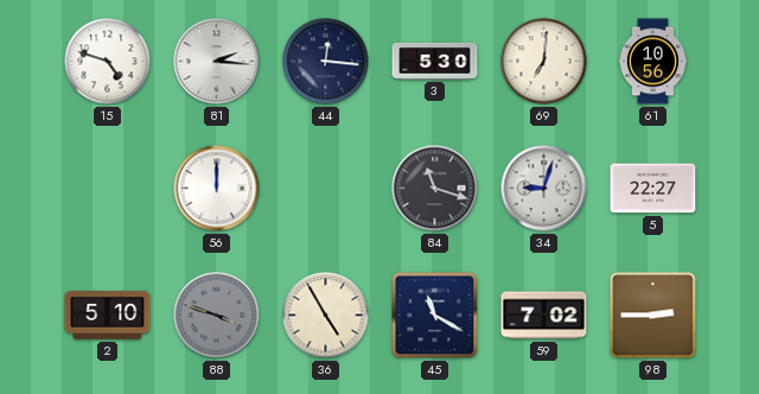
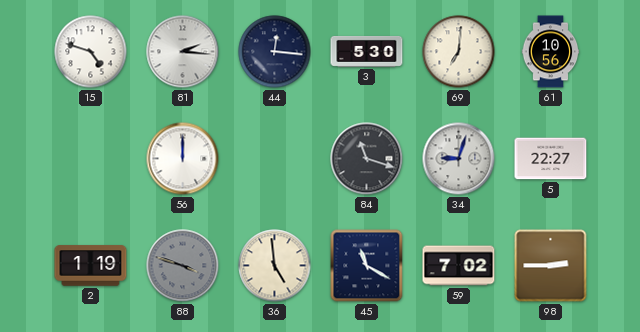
2: 5:10 -> 1:19 (91, 266)
36: 4:55 -> 4:59 (275, 266)
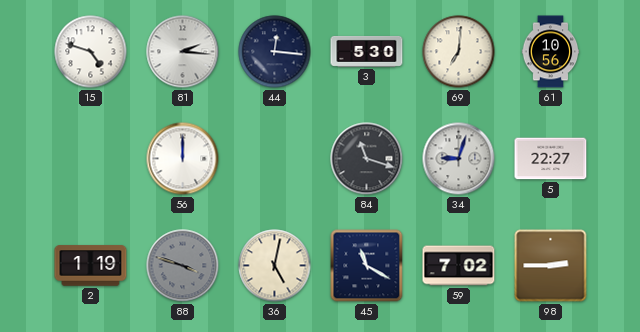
36: 4:59 -> 5:02 (275, 266)
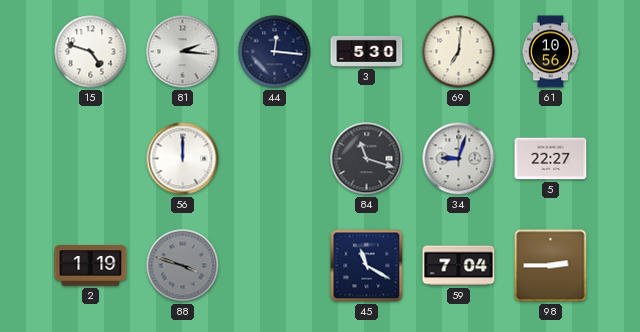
36: 5:02 -> none (275, 266)
59: 7:02 -> 7:04 (459, 266)
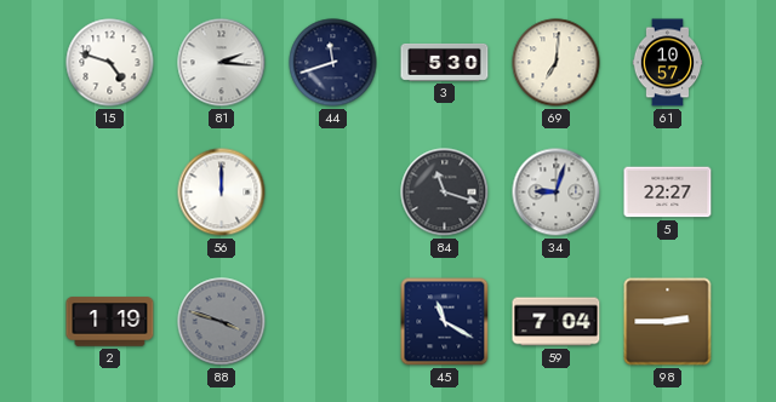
44: 12:16 -> 11:42 (333, 63)
61: 10:56 -> 10:57 (668, 63)
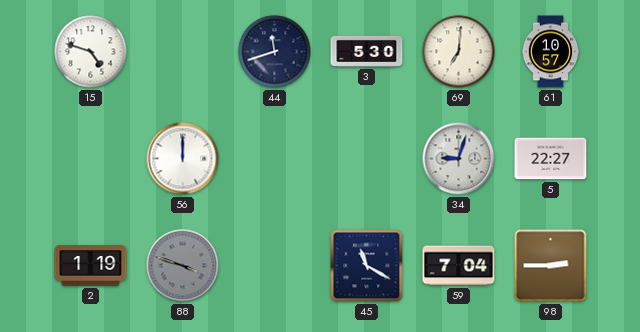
81: 2:16 -> none (222, 63)
84: 11:18 -> none (445, 193)
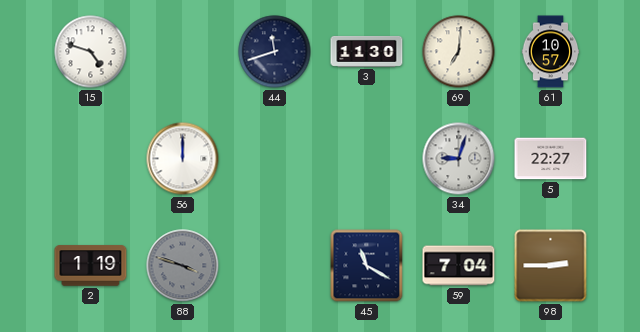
3: 5:30 -> 11:30 (367, 51)
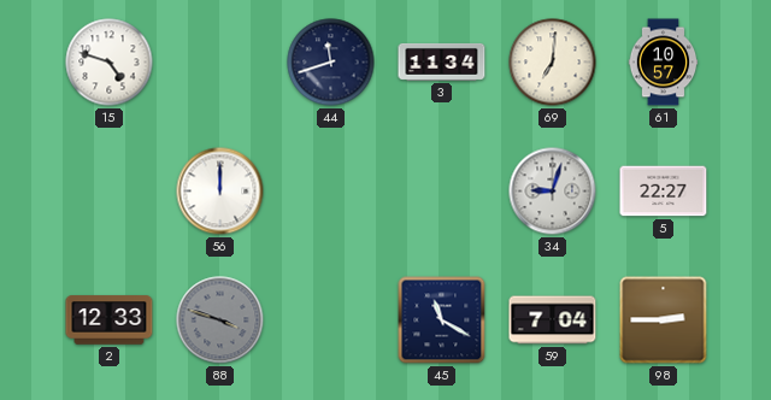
3: 11:30 -> 11:34 (442, 61)
2: 1:19 -> 12:33 (110, 320)
